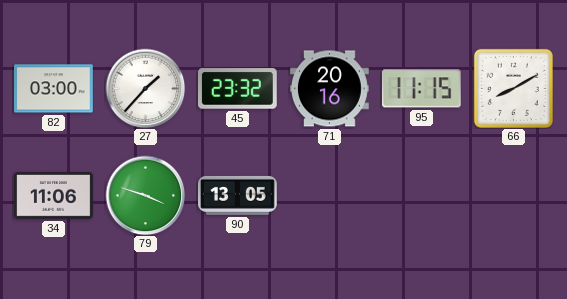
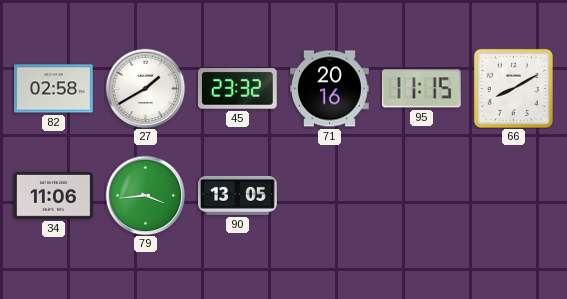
82: 03:00 -> 02:58 (54, 89)
27: 1:37 -> 1:40 (145, 88)
79: 3:48 -> 3:44 (145, 195)
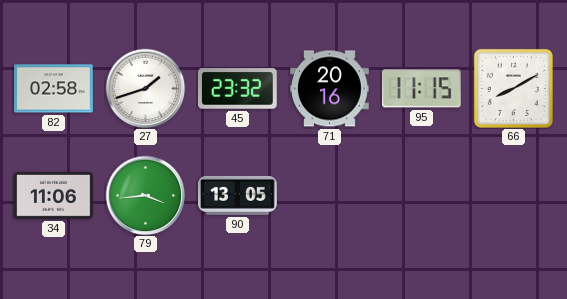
27: 1:40 -> 1:42 (145, 88)
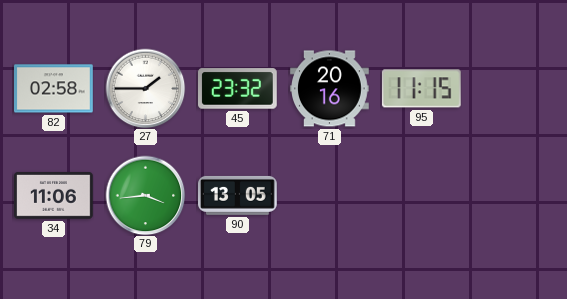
27: 1:42 -> 1:45 (145, 88)
66: 8:10 -> none (513, 88)
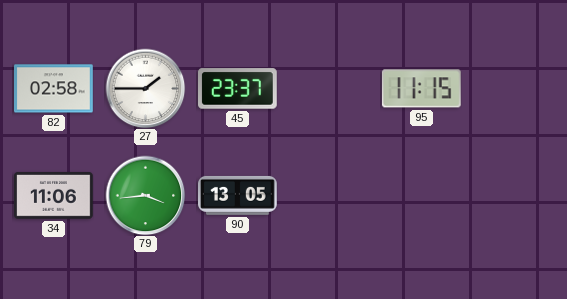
45: 23:32 -> 23:37 (238, 89)
71: 20:16 -> none (330, 89)
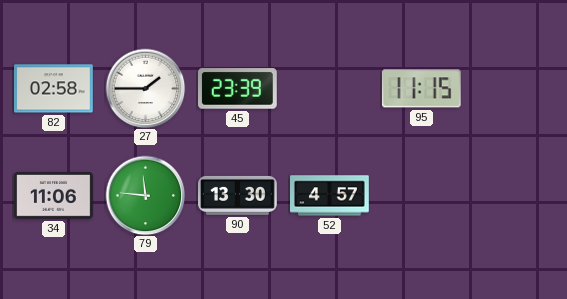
45: 23:37 -> 23:39 (238, 89)
79: 3:44 -> 11:46 (145, 195)
90: 13:05 -> 13:30 (238, 195)
52: none -> 4:57 (330, 196)
